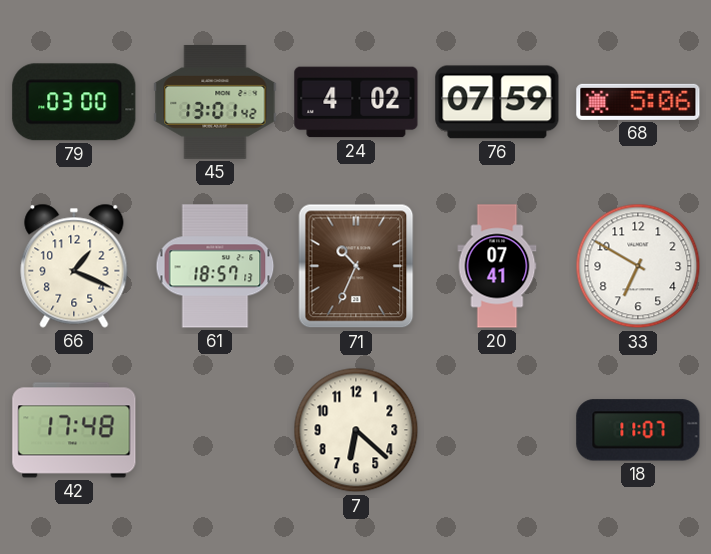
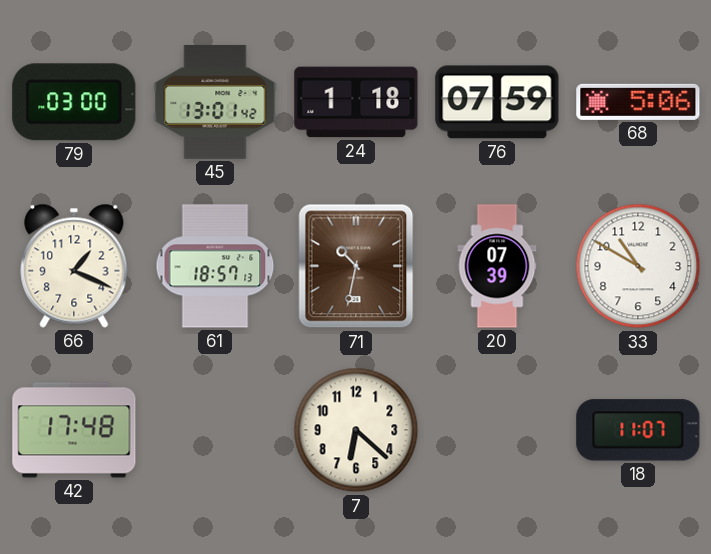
24: 4:02 -> 1:18 (356, 102)
71: 10:34 -> 10:32 (356, 266)
20: 07:41 -> 07:39 (497, 266)
33: 6:50 -> 10:50 (638, 266)
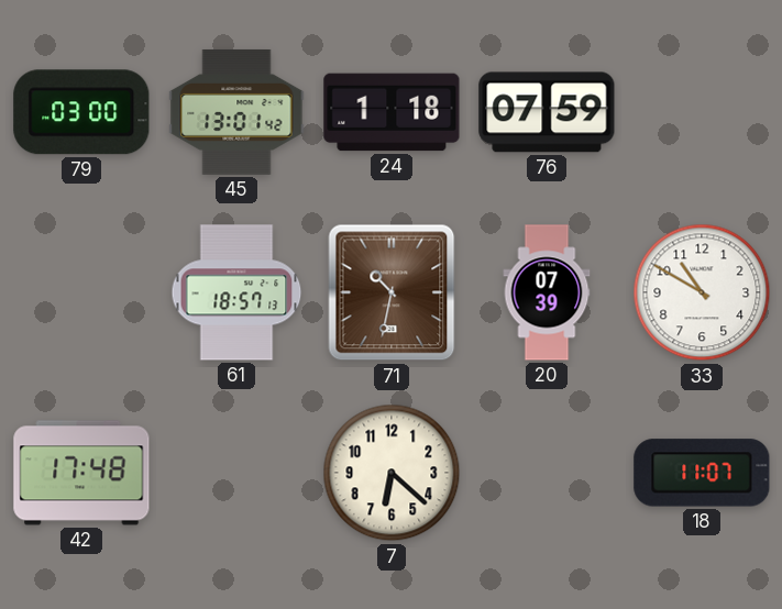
68: 5:06 -> none (638, 102)
66: 1:19 -> none (74, 266)
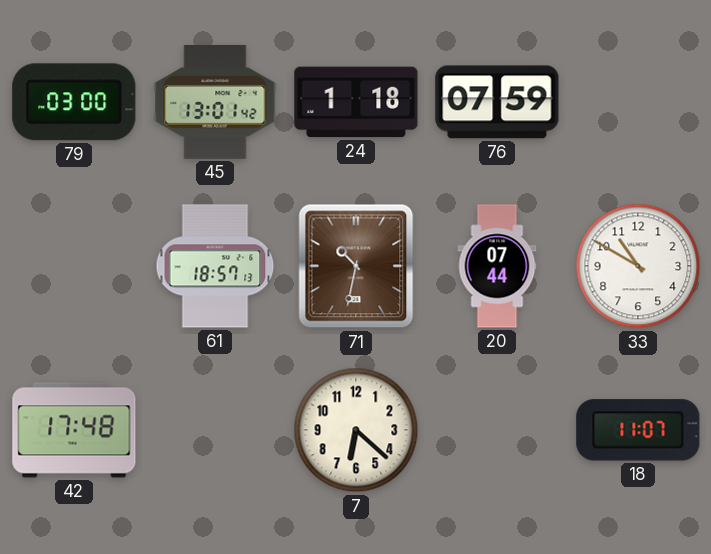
20: 07:39 -> 07:44 (497, 266)
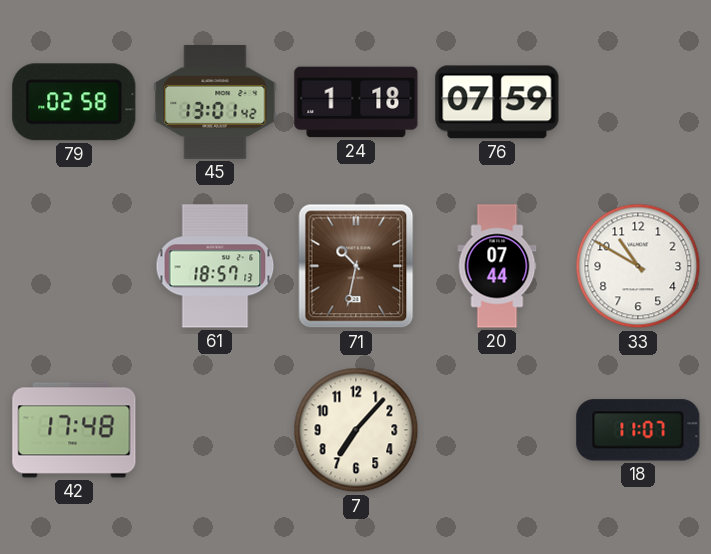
79: 03:00 -> 02:58 (74, 102)
7: 6:22 -> 7:07 (356, 430)
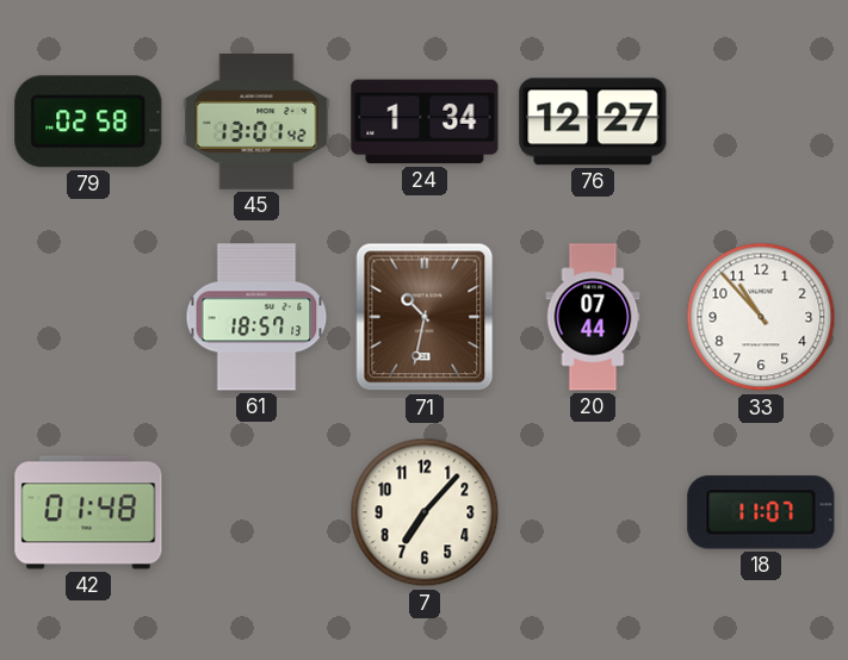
24: 1:18 -> 1:34 (425, 122)
76: 07:59 -> 12:27 (593, 122)
33: 10:50 -> 10:53 (761, 317)
42: 17:48 -> 01:48 (88, 512)
